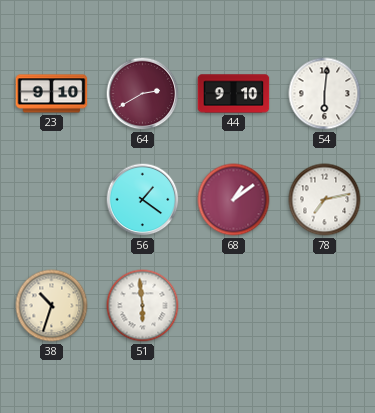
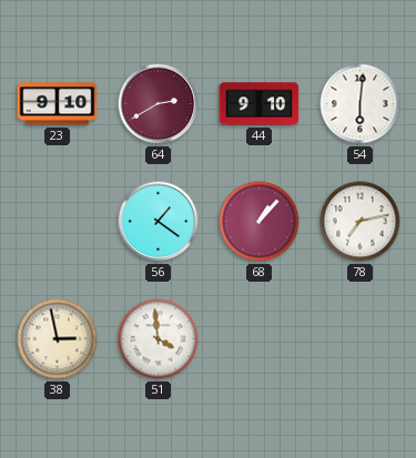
68: 1:09 -> 1:07 (260, 222)
38: 10:33 -> 2:58 (58, 339)
51: 5:59 -> 3:59 (159, 339)
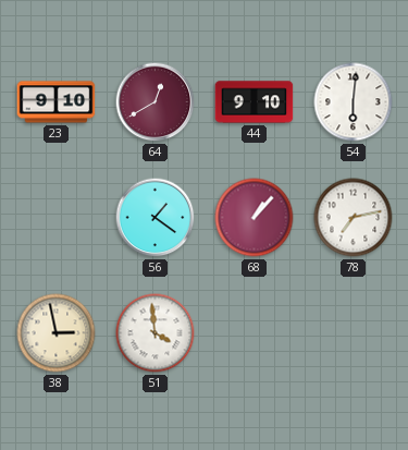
64: 2:40 -> 12:40 (156, 102)
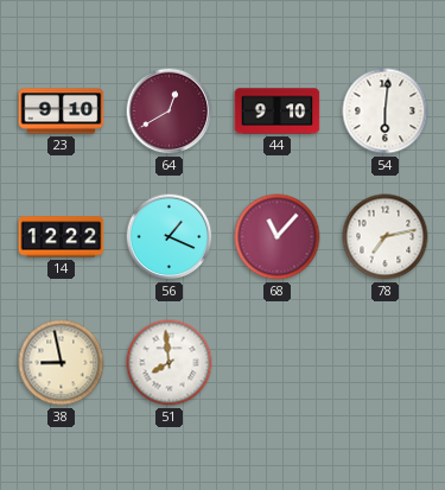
14: none -> 12:22 (62, 237)
56: 1:21 -> 1:19 (170, 237)
68: 1:07 -> 11:07 (278, 237)
38: 2:58 -> 8:58 (62, 363)
51: 3:59 -> 7:59 (170, 363)
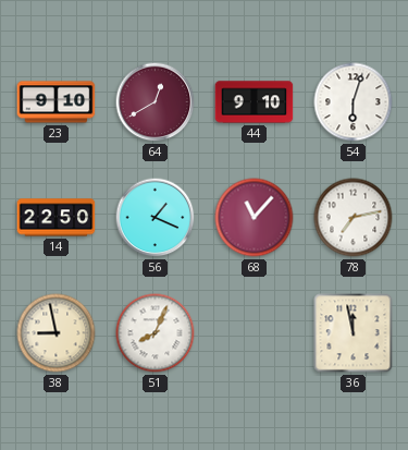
54: 6:01 -> 6:03 (354, 102)
14: 12:22 -> 22:50 (57, 218)
51: 7:59 -> 8:04 (156, 333)
36: none -> 11:58 (354, 333)
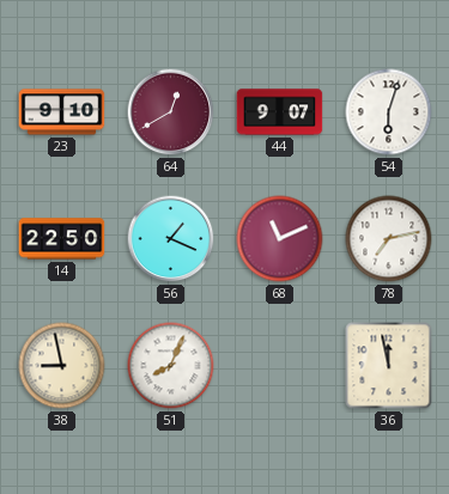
44: 9:10 -> 9:07 (280, 112)
68: 11:07 -> 11:11 (280, 239)
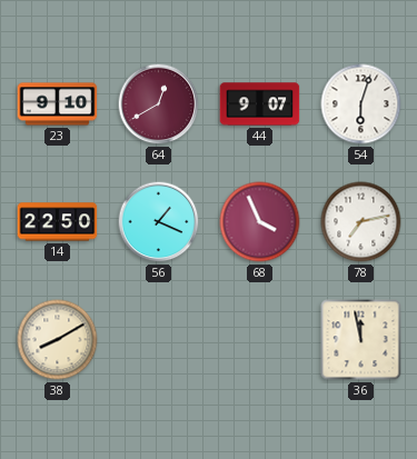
68: 11:11 -> 3:56 (260, 222)
38: 8:58 -> 8:10 (58, 340)
51: 8:04 -> none (171, 366)
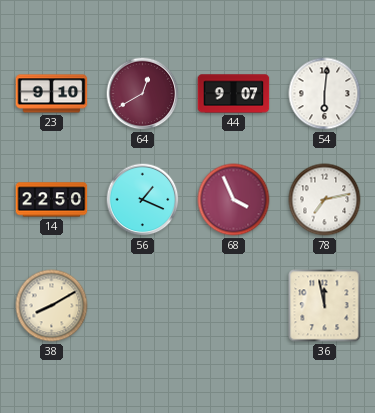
54: 6:03 -> 6:01 (325, 94)
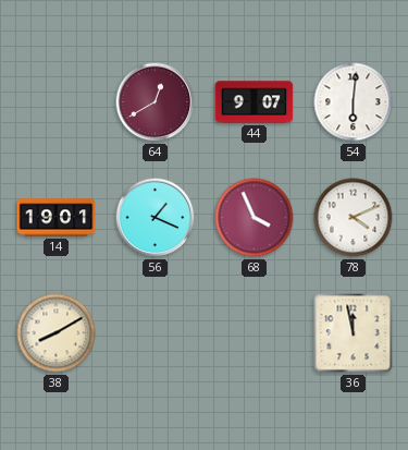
23: 9:10 -> none (52, 94)
14: 22:50 -> 19:01 (57, 218)
78: 7:13 -> 4:11 (354, 218)
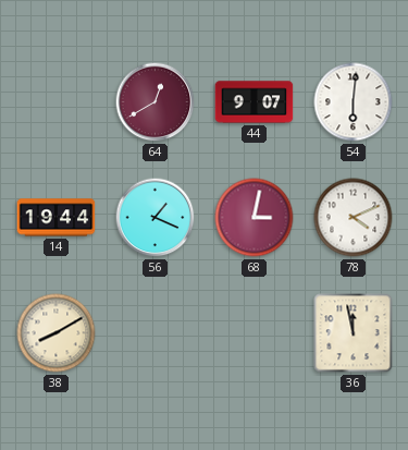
14: 19:01 -> 19:44 (57, 218)
68: 3:56 -> 3:02 (255, 218)
